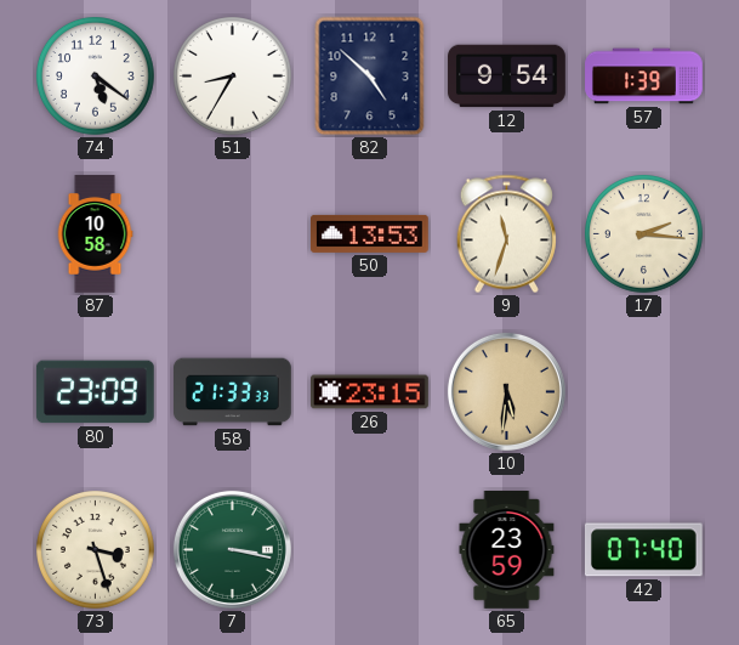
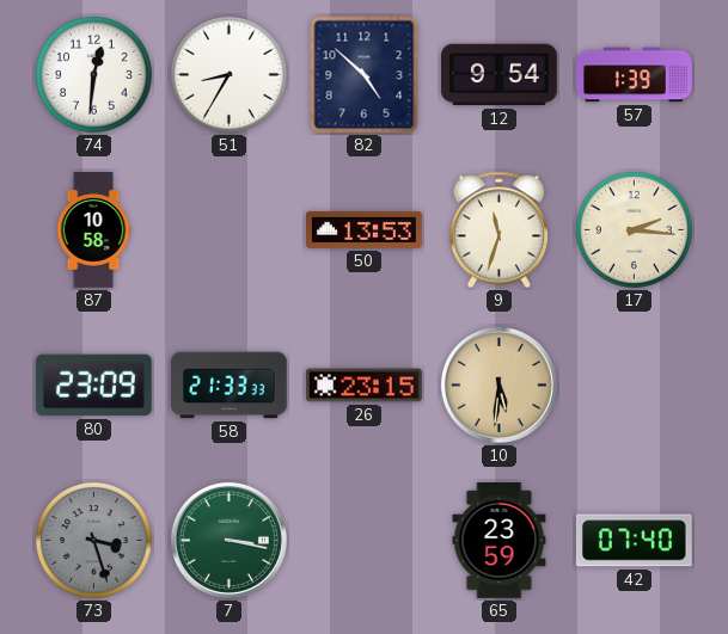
74: 5:21 -> 12:31 (94, 75)
73 dial: cream -> grey (94, 541)
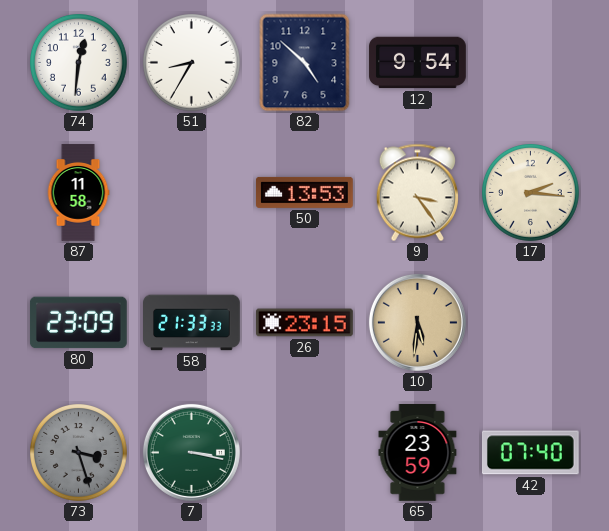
57: 1:39 -> none (635, 75)
87: 10:58 -> 11:58 (78, 193)
9: 11:33 -> 3:24 (417, 193)
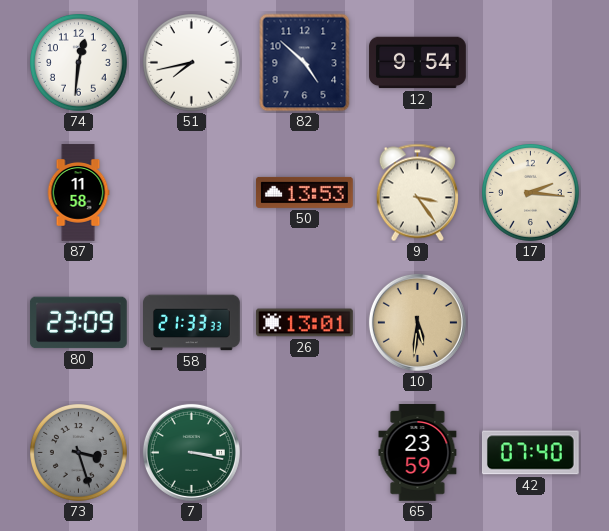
51: 8:35 -> 7:43 (192, 63)
26: 23:15 -> 13:01 (305, 323)
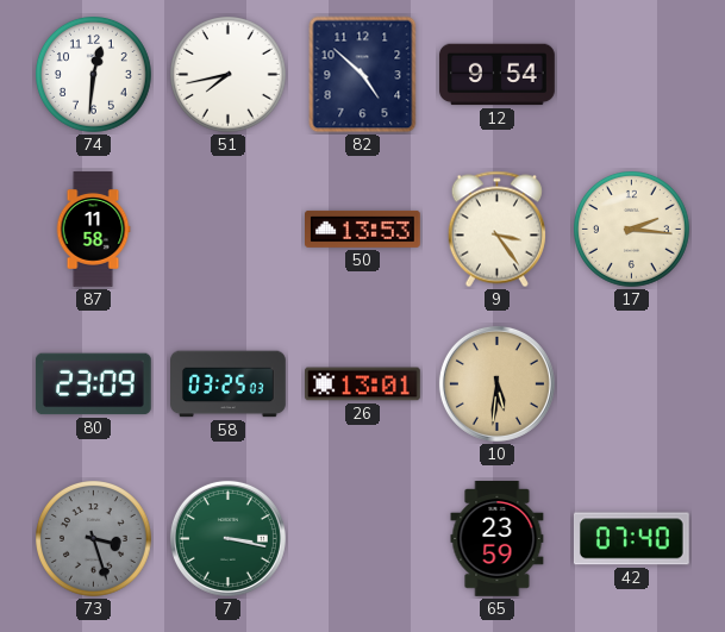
58: 21:33 -> 03:25 (229, 384)
